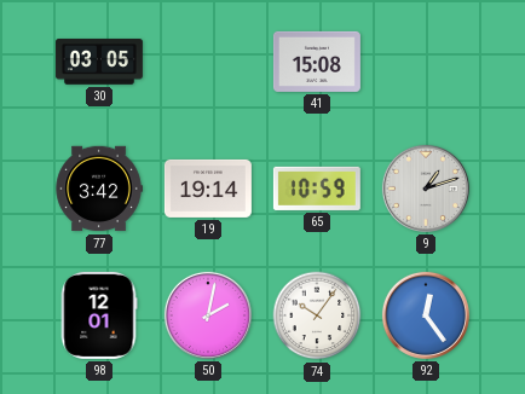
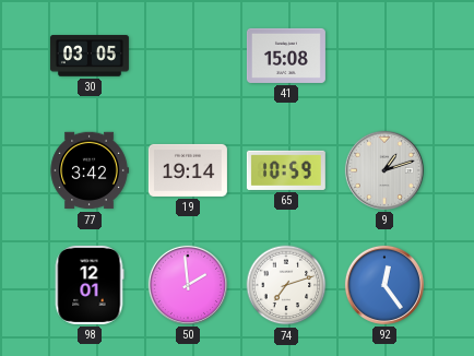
50: 2:02 -> 1:59 (188, 285)
74: 10:06 -> 7:12 (286, 285)
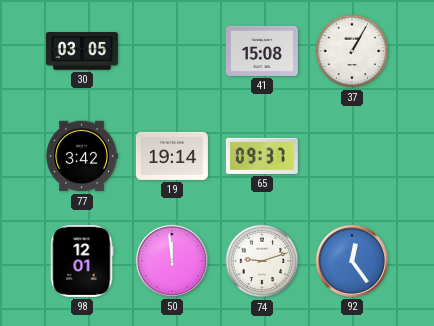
37: none -> 1:05 (352, 51)
65: 10:59 -> 09:37 (262, 156)
9: 1:12 -> none (384, 170)
50: 1:59 -> 11:59 (172, 261)
74: 7:12 -> 9:12 (262, 261)
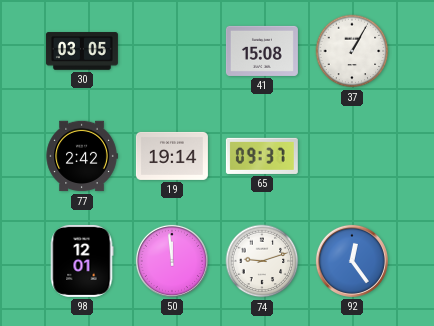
77: 3:42 -> 2:42 (82, 156)
